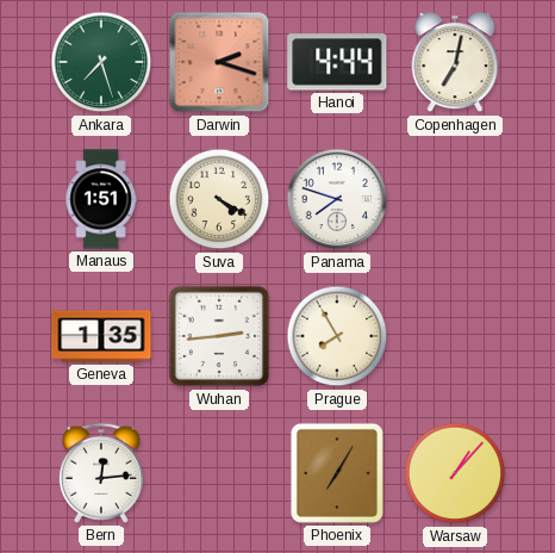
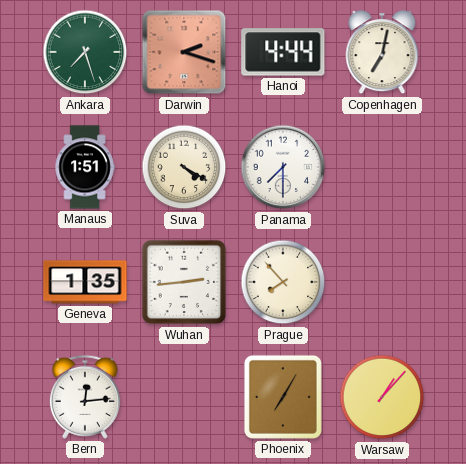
Panama: 7:48 -> 7:30 (283, 167)
Prague: 7:55 -> 7:53 (283, 282)
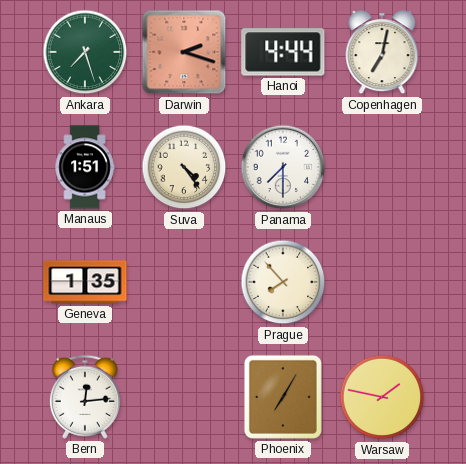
Suva: 4:20 -> 4:24 (184, 167)
Wuhan: 2:44 -> none (184, 282)
Warsaw: 1:07 -> 1:47 (382, 397)
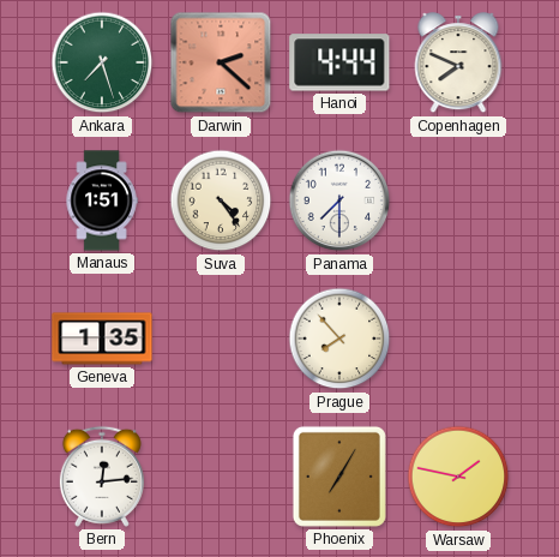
Darwin: 2:18 -> 2:22 (221, 62)
Copenhagen: 7:02 -> 7:49 (458, 64)
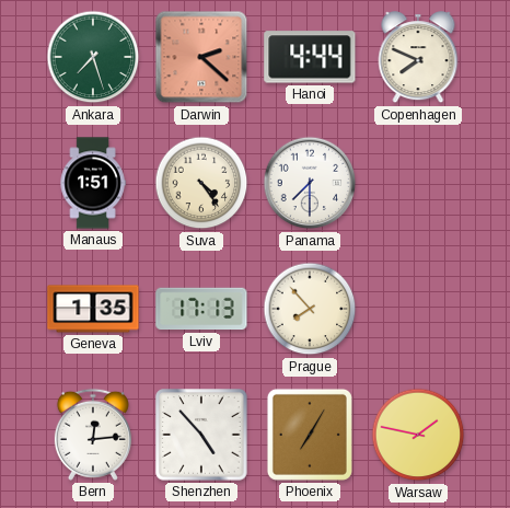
Lviv: none -> 17:13 (201, 309)
Shenzhen: none -> 4:53 (201, 435)
